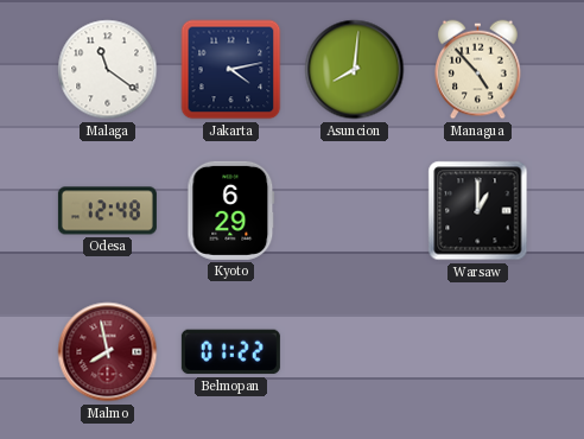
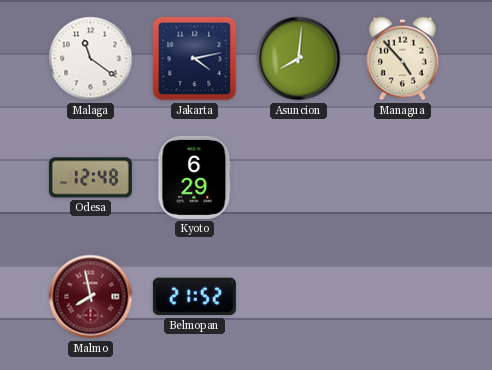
Warsaw: 1:00 -> none (478, 211)
Belmopan: 01:22 -> 21:52 (194, 297)
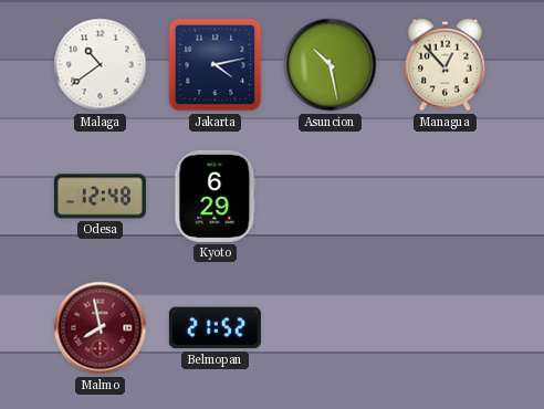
Malaga: 11:21 -> 10:39 (101, 65)
Asuncion: 8:01 -> 10:28 (331, 65)
Managua: 4:53 -> 12:53 (446, 65)
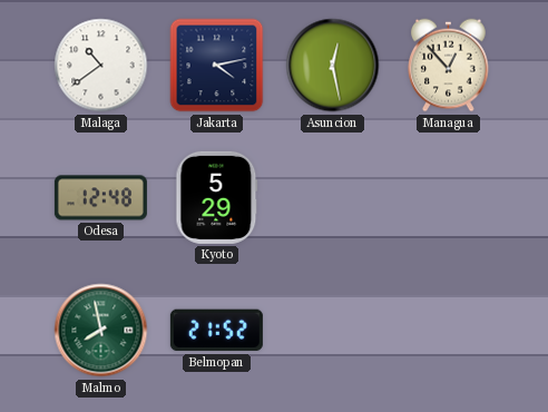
Asuncion: 10:28 -> 12:28 (333, 66)
Kyoto: 6:29 -> 5:29 (217, 197)
Malmo dial: burgundy -> green (101, 331)
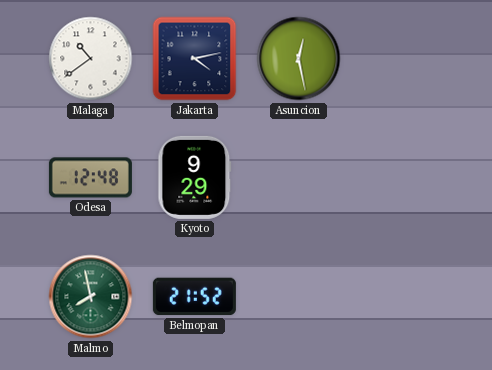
Managua: 12:53 -> none (449, 66)
Kyoto: 5:29 -> 9:29 (195, 177)
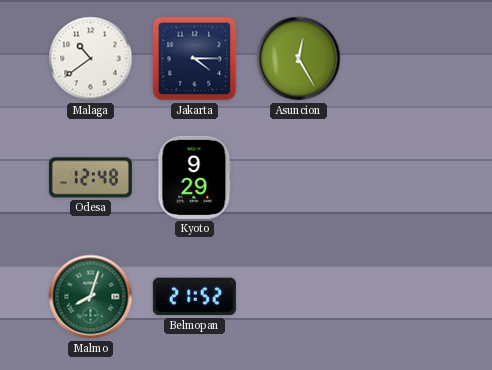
Jakarta: 4:13 -> 4:15 (195, 59)
Asuncion: 12:28 -> 12:25 (299, 59)
Malmo: 7:58 -> 8:03 (91, 297)
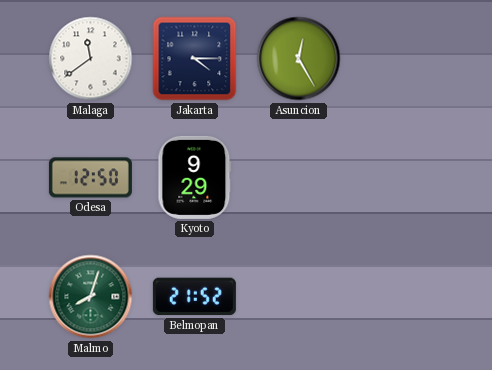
Malaga: 10:39 -> 11:39 (91, 59)
Odesa: 12:48 -> 12:50 (90, 178)
